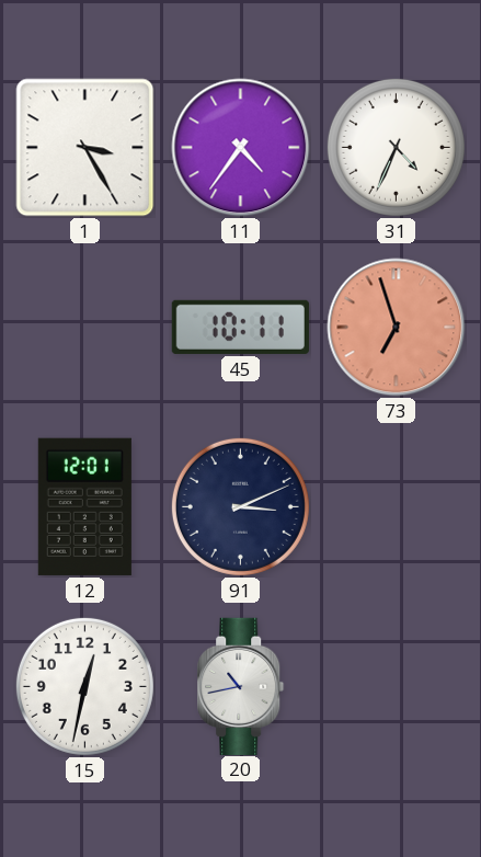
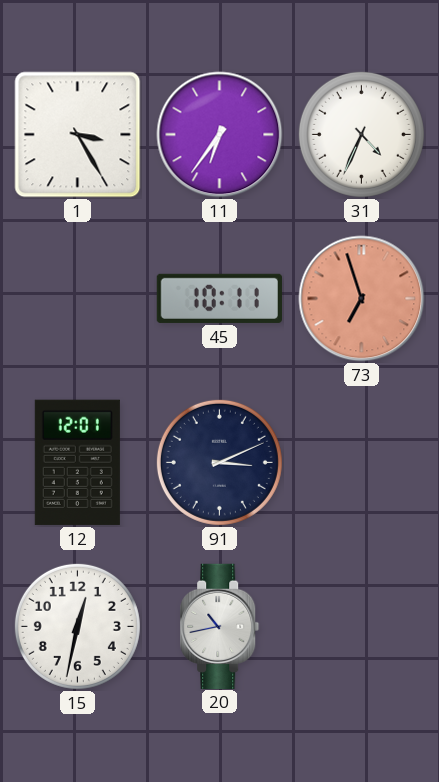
11: 4:36 -> 6:36 (220, 135)
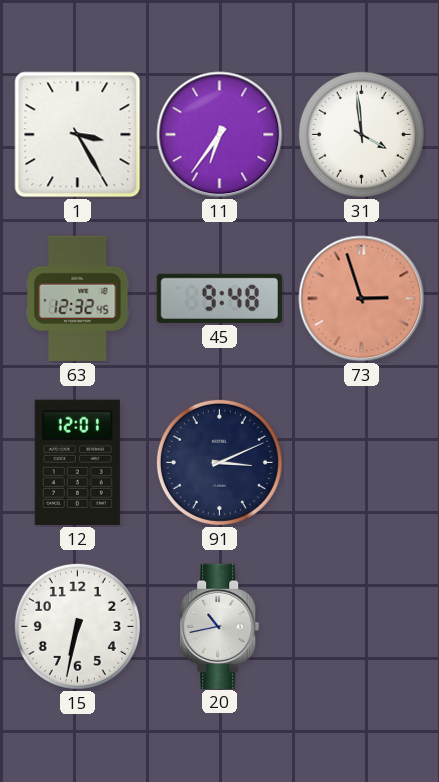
31: 4:34 -> 3:59 (361, 134)
63: none -> 12:32 (78, 298)
45: 10:11 -> 9:48 (219, 298)
73: 6:57 -> 2:57 (362, 299)
15: 12:32 -> 6:32 (77, 626)
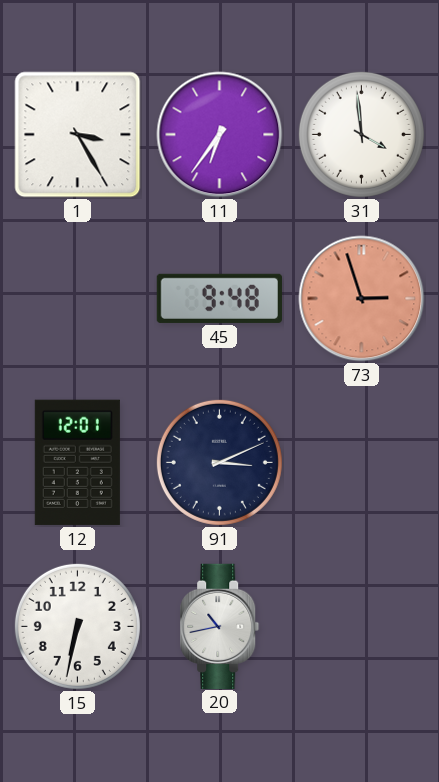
63: 12:32 -> none (78, 298)
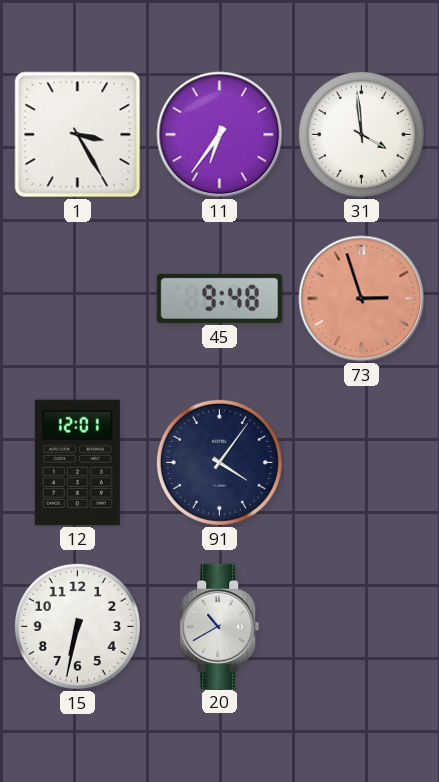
91: 3:11 -> 4:06 (219, 462)
20: 10:43 -> 10:40 (220, 626)
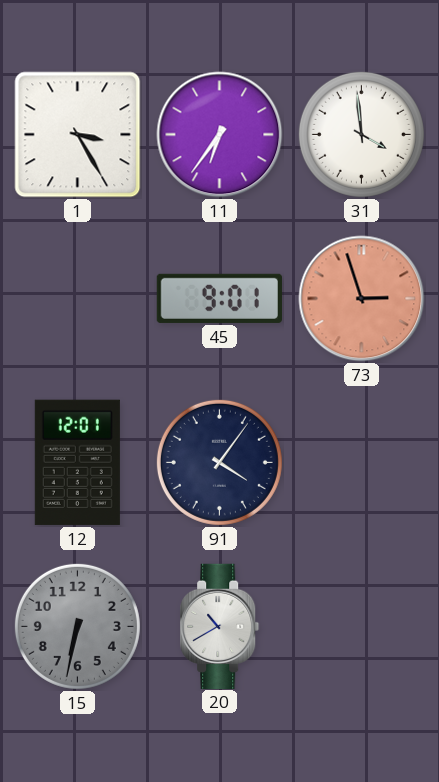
45: 9:48 -> 9:01 (219, 298)
15 dial: white -> grey (77, 626)
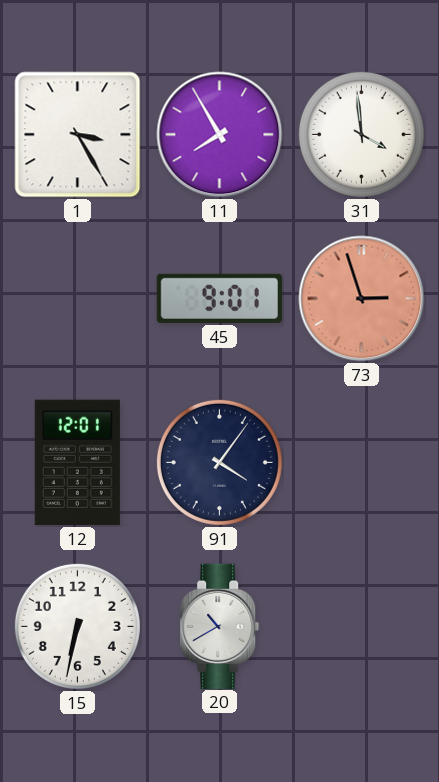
11: 6:36 -> 7:55 (220, 135)
15 dial: grey -> white (77, 626)
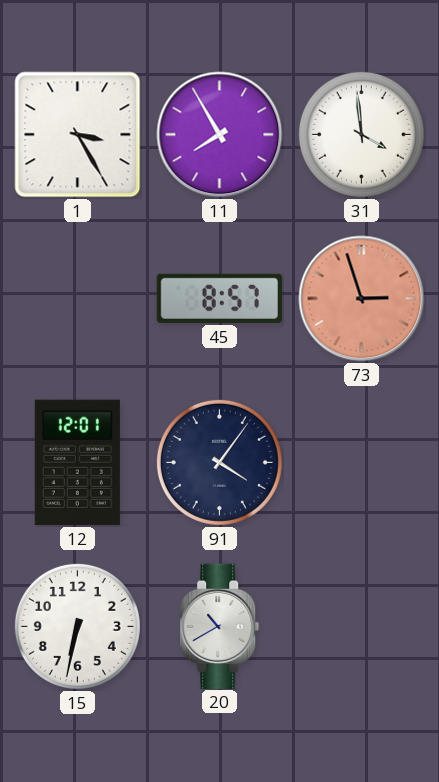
45: 9:01 -> 8:57 (219, 298)
